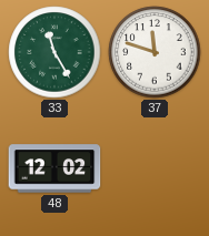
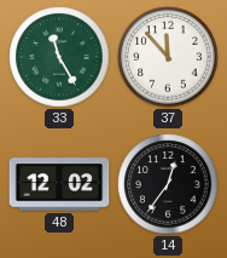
37: 11:48 -> 11:53 (168, 57)
14: none -> 12:36 (168, 184)
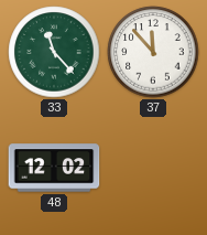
33: 11:25 -> 11:23 (54, 52)
14: 12:36 -> none (168, 184)
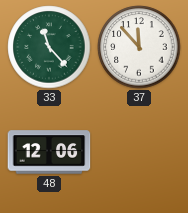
48: 12:02 -> 12:06 (49, 152)
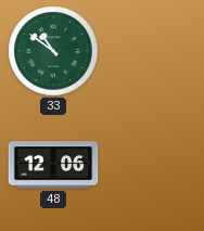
33: 11:23 -> 10:51 (53, 51)
37: 11:53 -> none (139, 47)
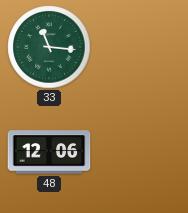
33: 10:51 -> 11:16 (49, 47)
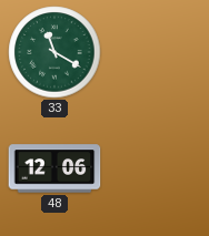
33: 11:16 -> 11:20 (54, 52)
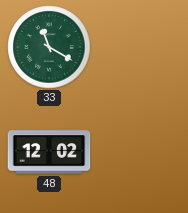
48: 12:06 -> 12:02 (49, 152)
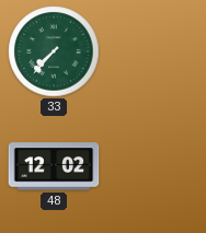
33: 11:20 -> 7:37 (54, 51)
